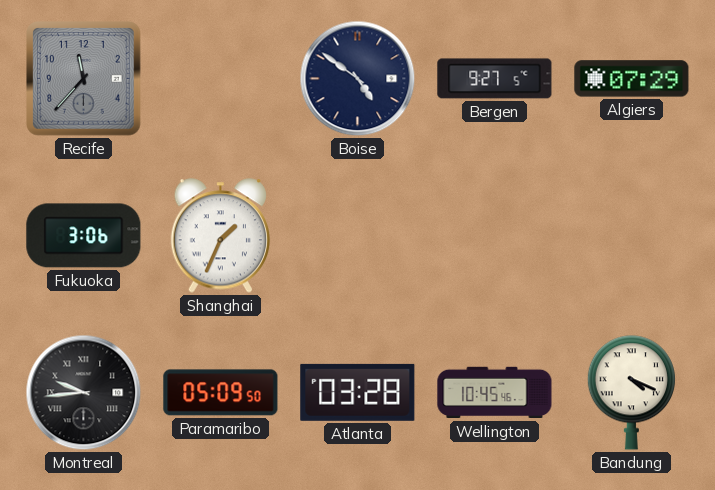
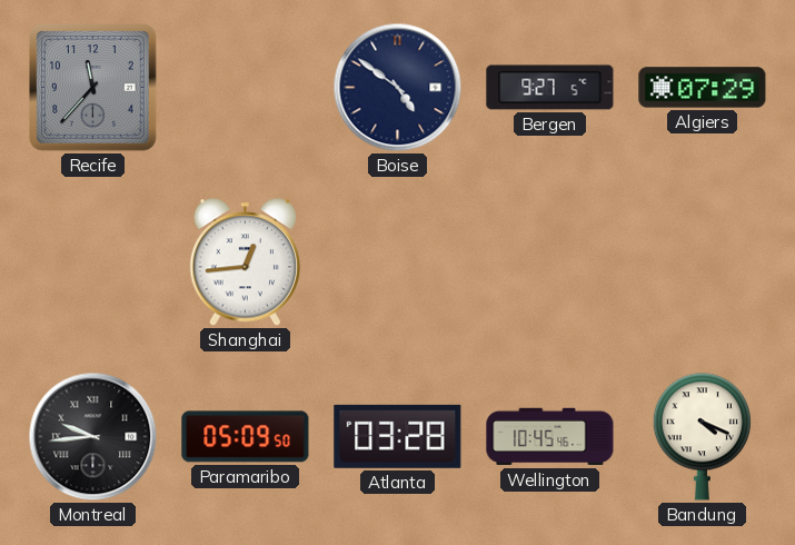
Fukuoka: 3:06 -> none (84, 236)
Shanghai: 1:34 -> 12:44 (245, 262)
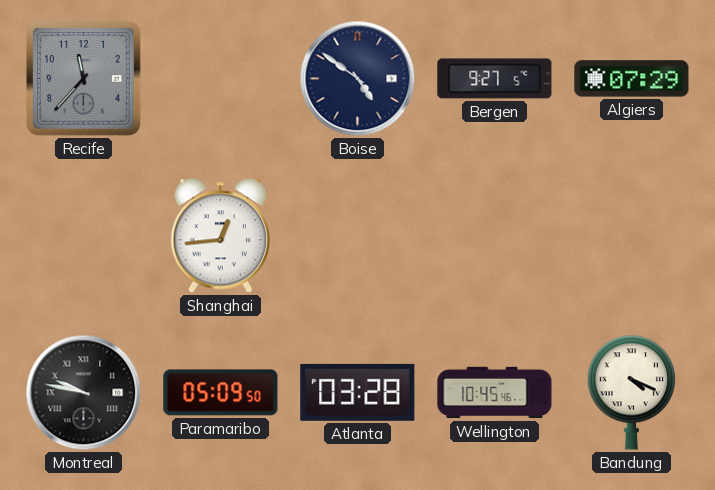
Montreal: 9:44 -> 9:47 (84, 393)
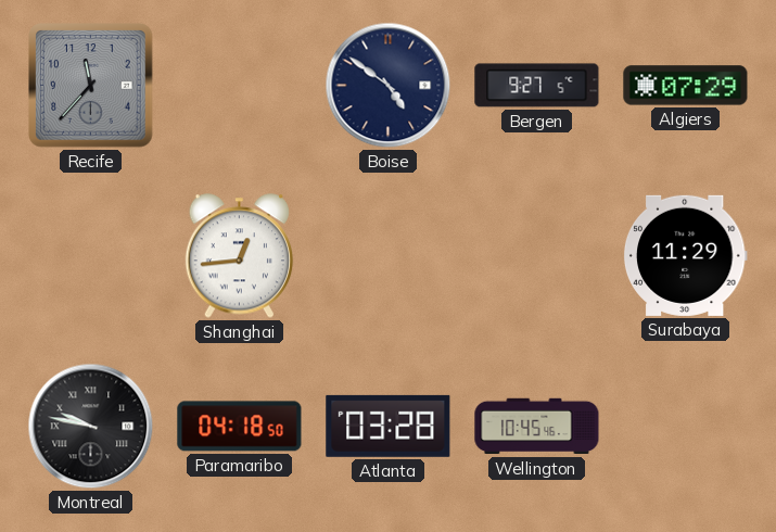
Surabaya: none -> 11:29 (685, 255)
Paramaribo: 05:09 -> 04:18 (240, 427)
Bandung: 4:19 -> none (631, 393)
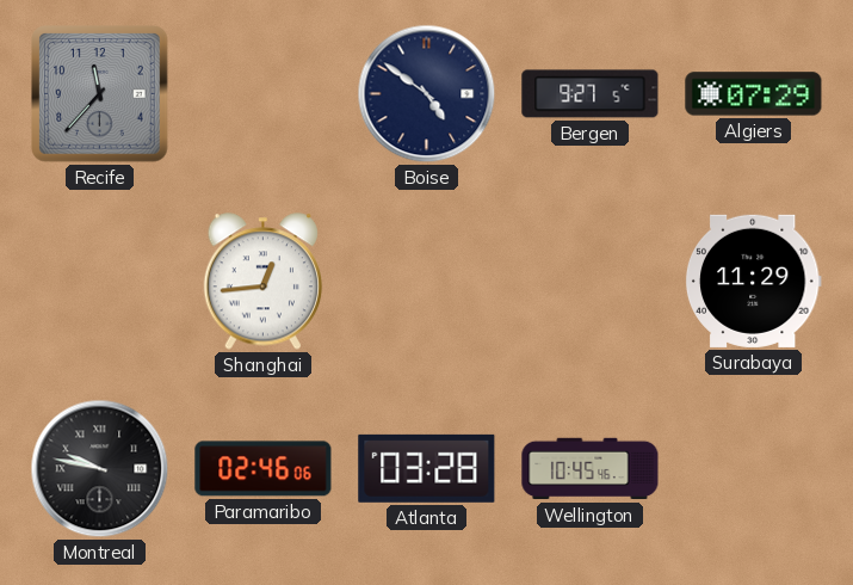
Paramaribo: 04:18 -> 02:46 (264, 469)
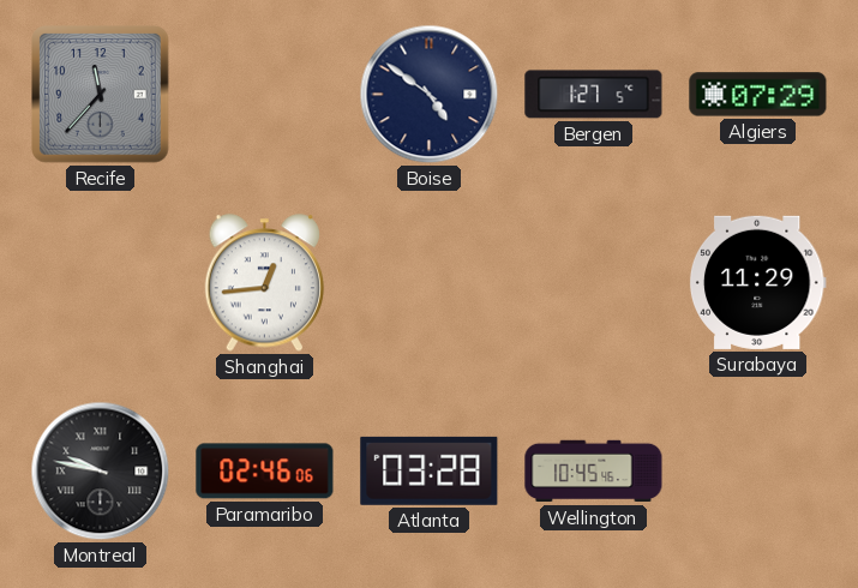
Bergen: 9:27 -> 1:27 (594, 95)
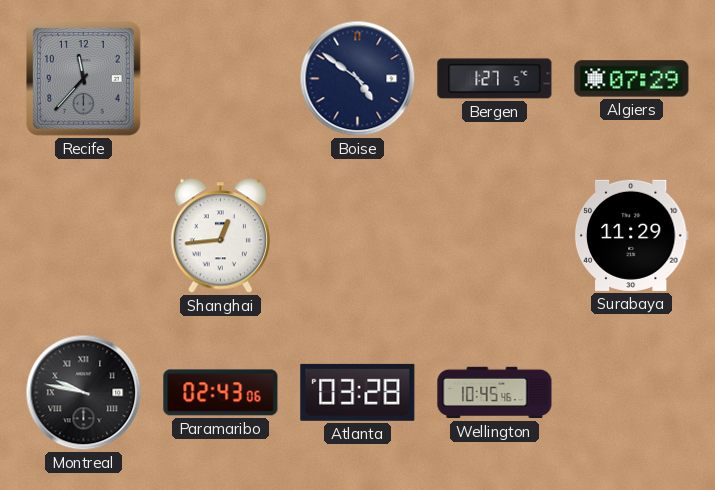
Paramaribo: 02:46 -> 02:43 (221, 393)
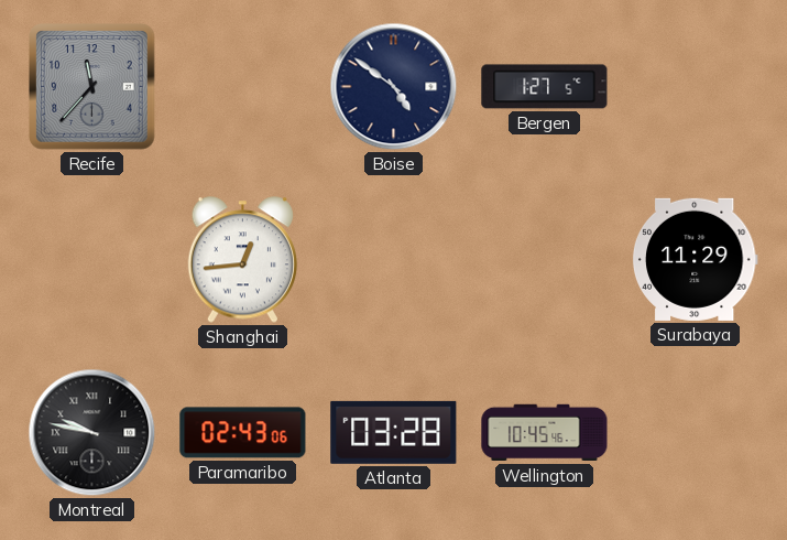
Algiers: 07:29 -> none (632, 79)
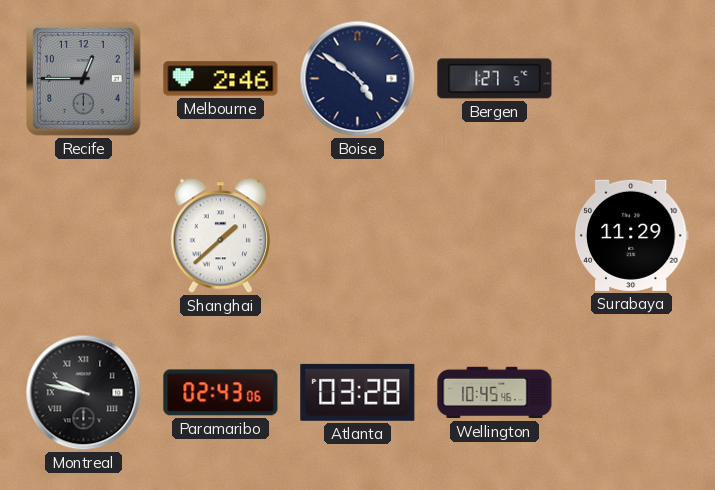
Recife: 11:37 -> 12:45 (84, 79)
Melbourne: none -> 2:46 (221, 79)
Shanghai: 12:44 -> 1:38 (220, 236)
